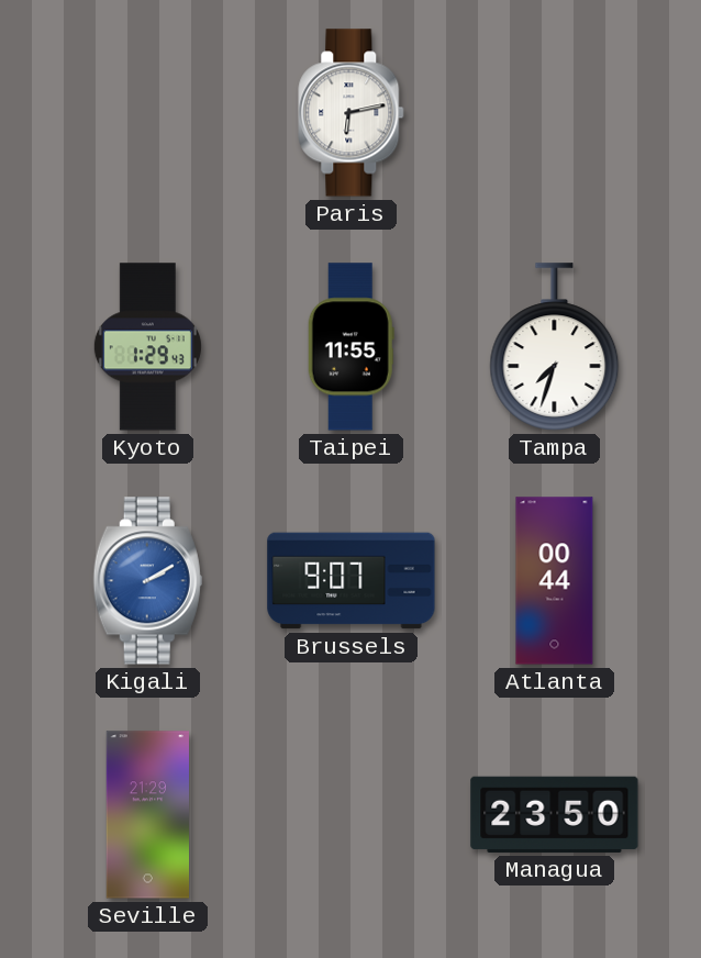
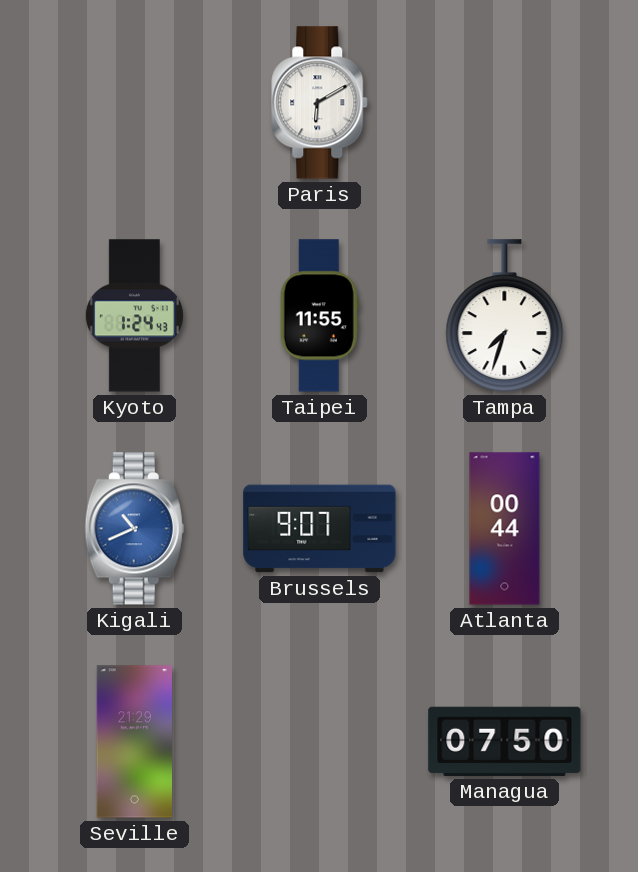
Paris: 6:13 -> 6:10 (320, 103)
Kyoto: 1:29 -> 1:24 (134, 316)
Kigali: 2:10 -> 10:41 (134, 529)
Managua: 23:50 -> 07:50 (505, 741)
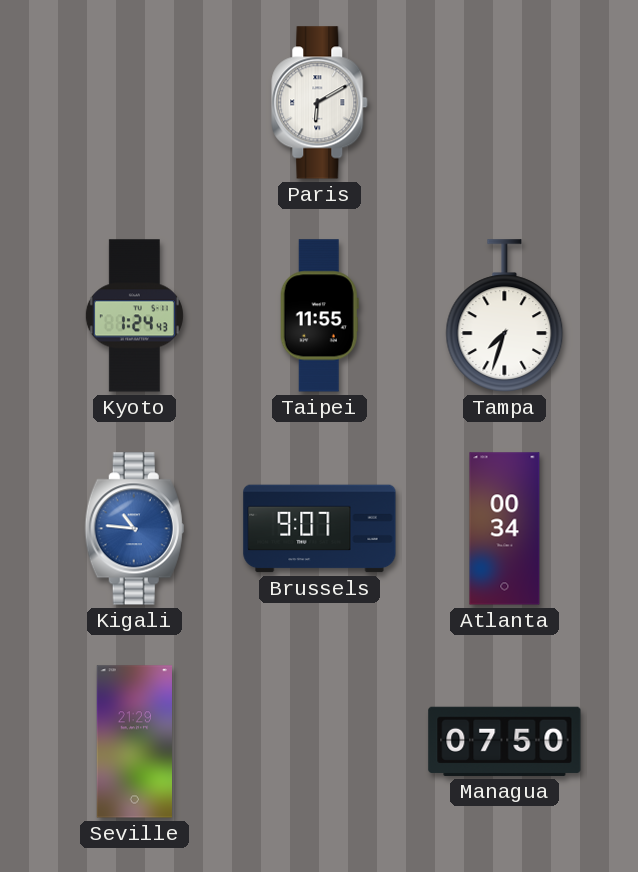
Kigali: 10:41 -> 10:46 (134, 529)
Atlanta: 00:44 -> 00:34 (505, 529)
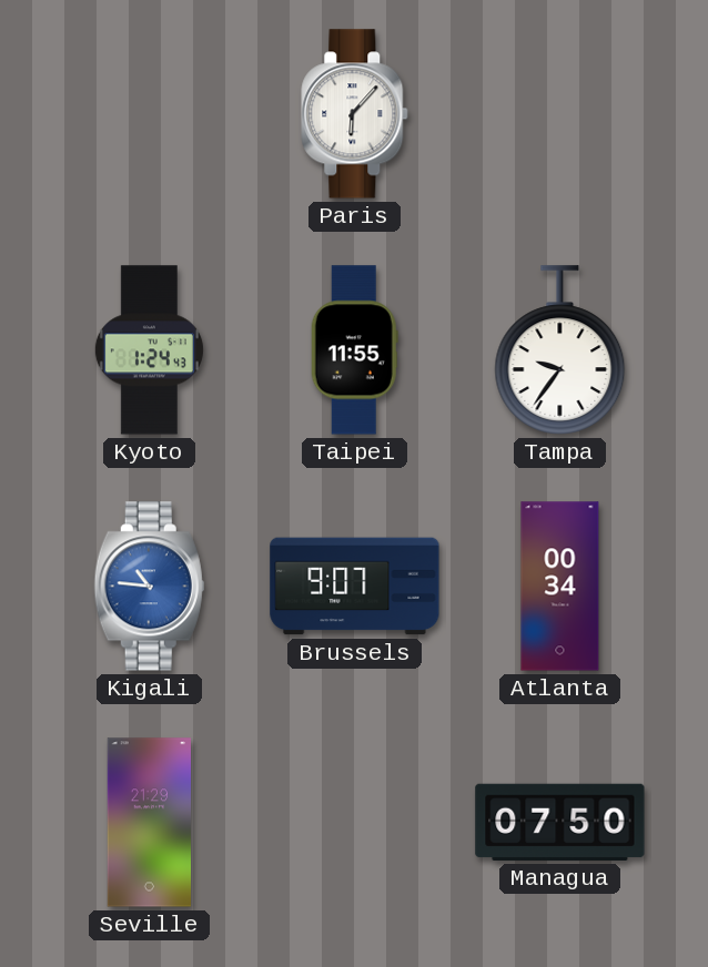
Paris: 6:10 -> 6:07 (355, 114)
Tampa: 7:33 -> 9:36 (560, 350)
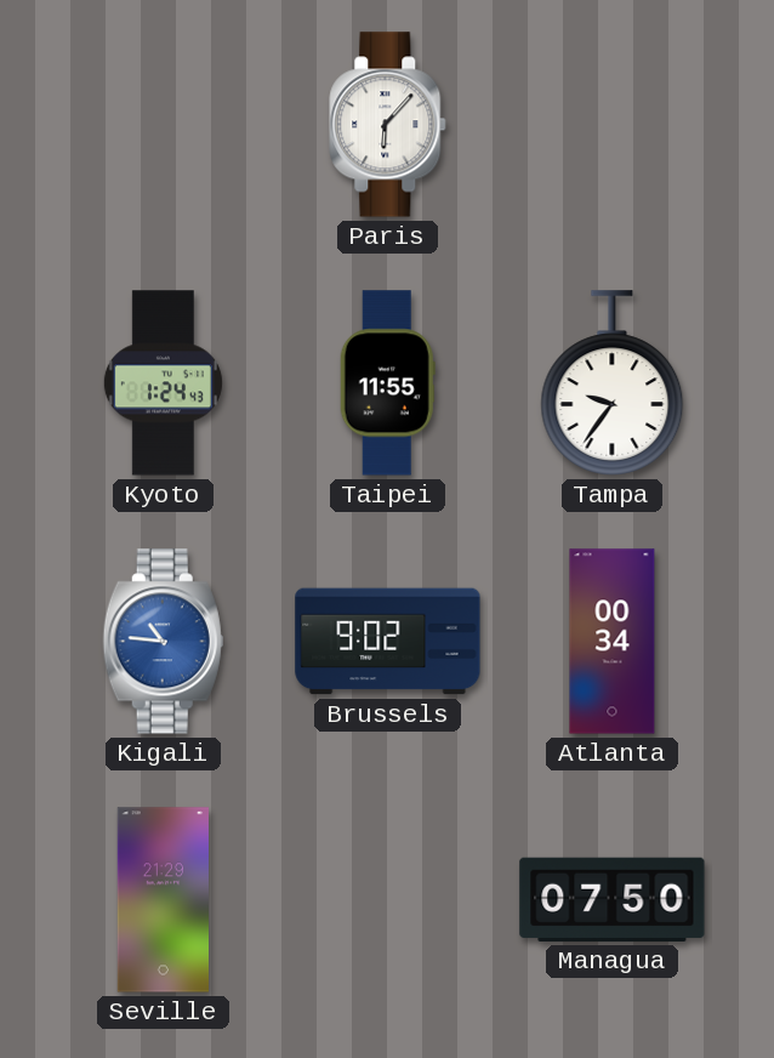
Brussels: 9:07 -> 9:02 (388, 642)
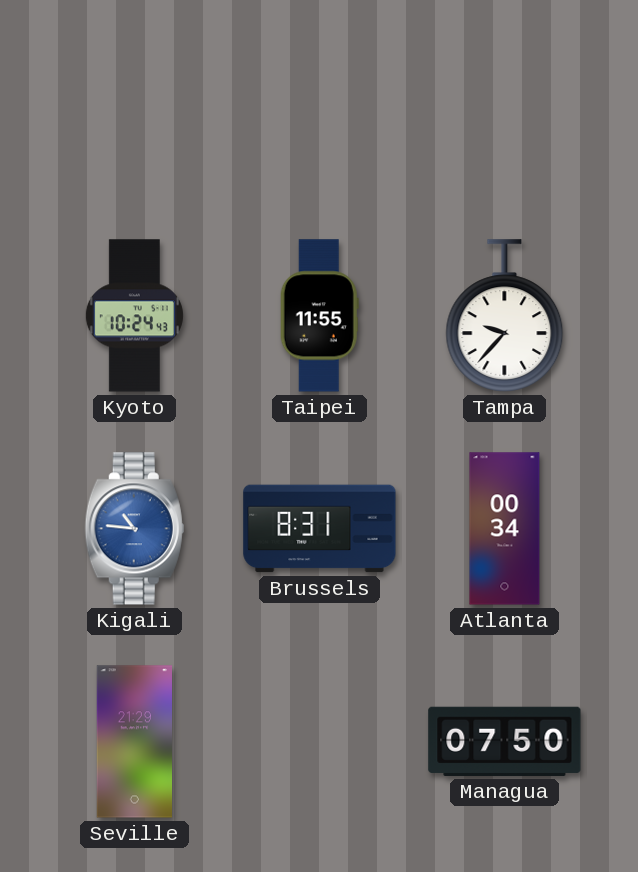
Paris: 6:07 -> none (388, 125)
Kyoto: 1:24 -> 10:24 (134, 316)
Tampa: 9:36 -> 9:37 (505, 316)
Brussels: 9:02 -> 8:31 (320, 529)
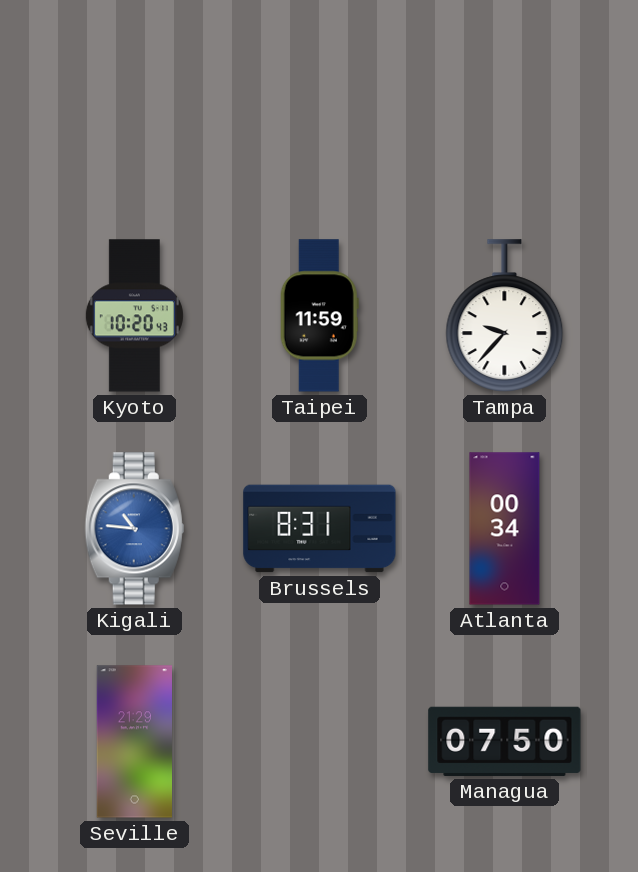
Kyoto: 10:24 -> 10:20 (134, 316)
Taipei: 11:55 -> 11:59 (319, 316)
